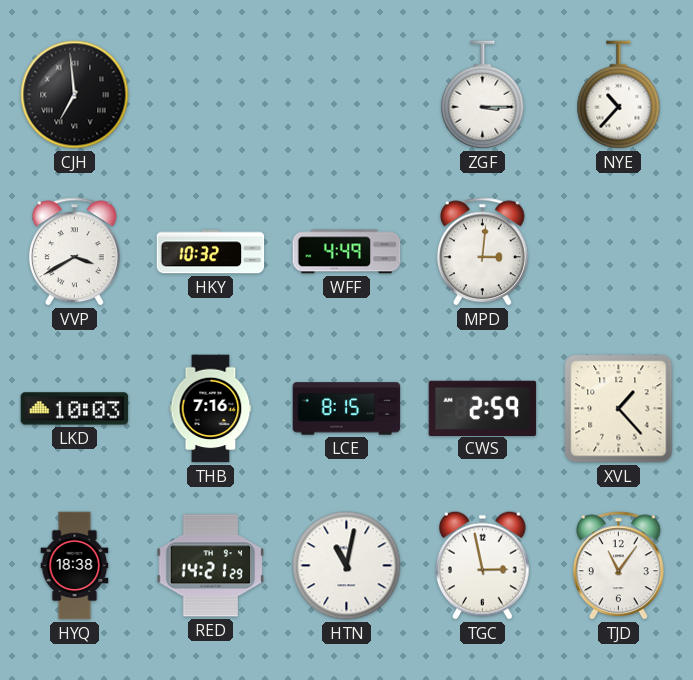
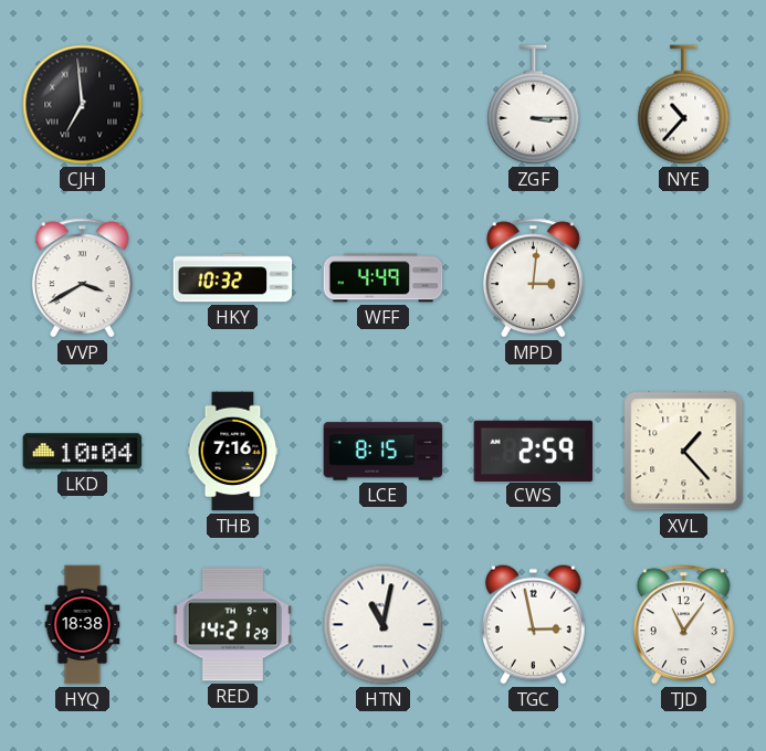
LKD: 10:03 -> 10:04 (83, 452)
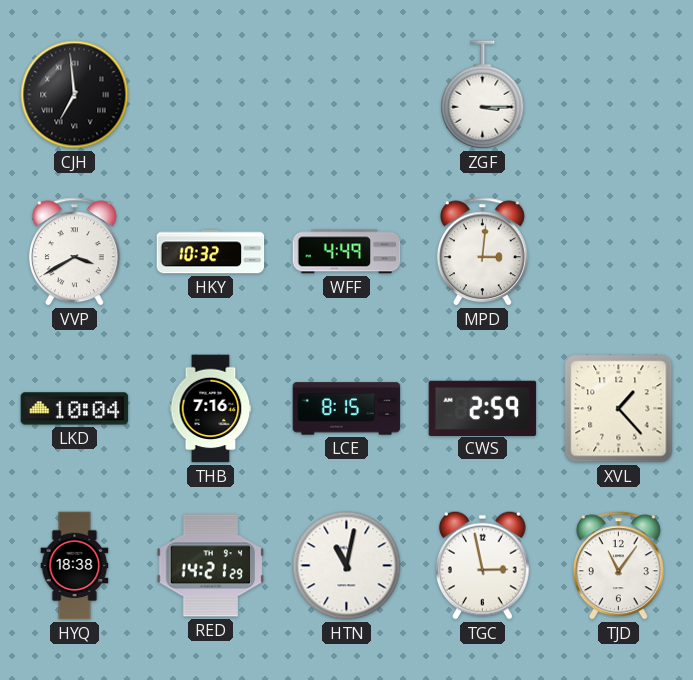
NYE: 10:37 -> none (684, 105)
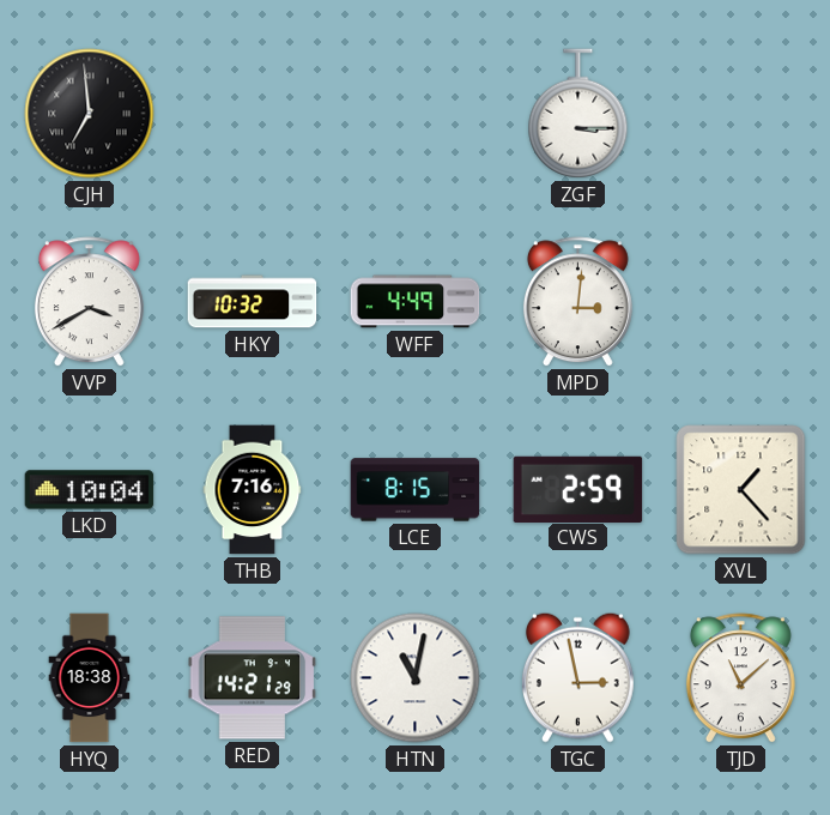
TJD: 11:06 -> 11:08 (740, 678)
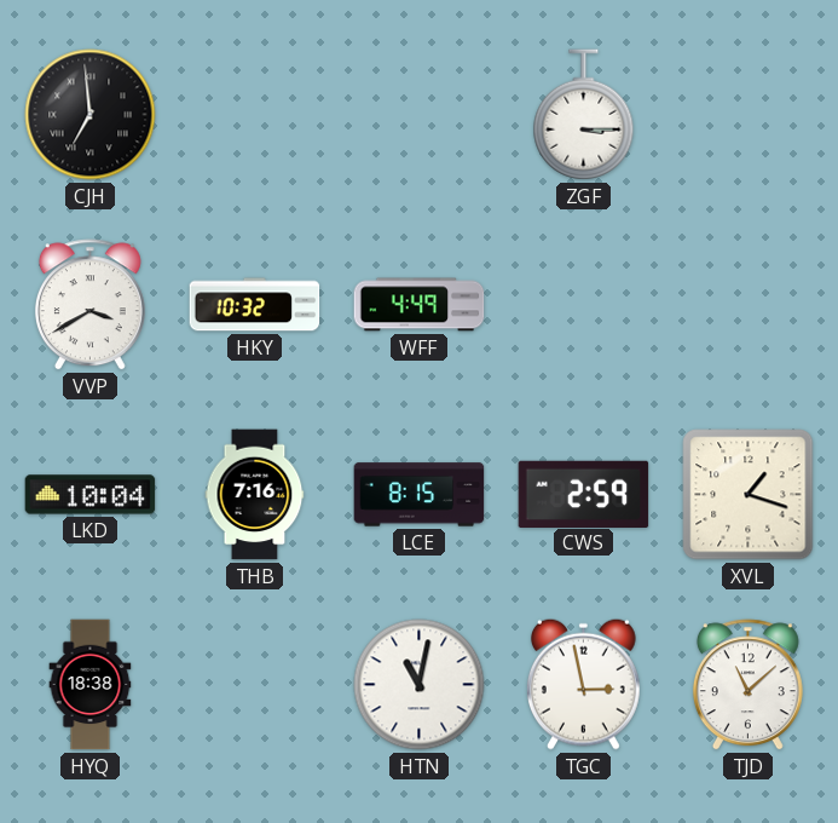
MPD: 3:01 -> none (577, 302)
XVL: 1:23 -> 1:18 (749, 495)
RED: 14:21 -> none (253, 678)
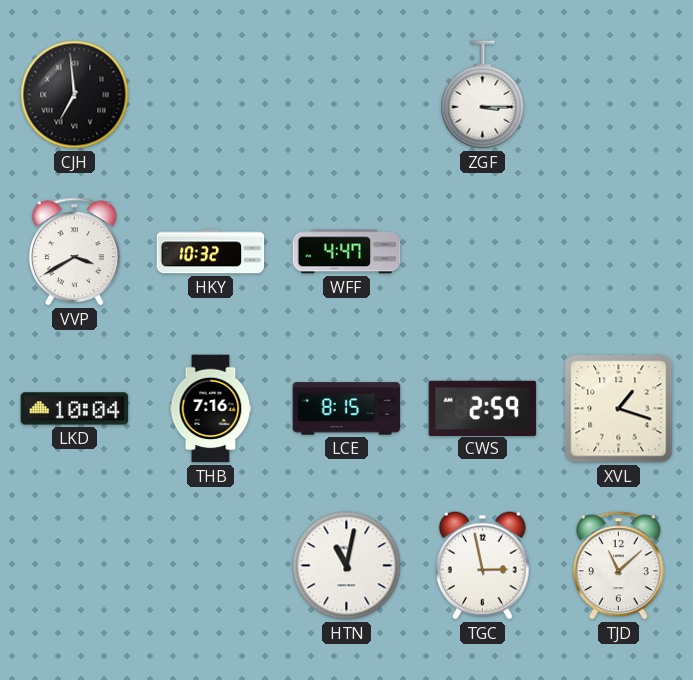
WFF: 4:49 -> 4:47 (347, 252)
HYQ: 18:38 -> none (91, 685)
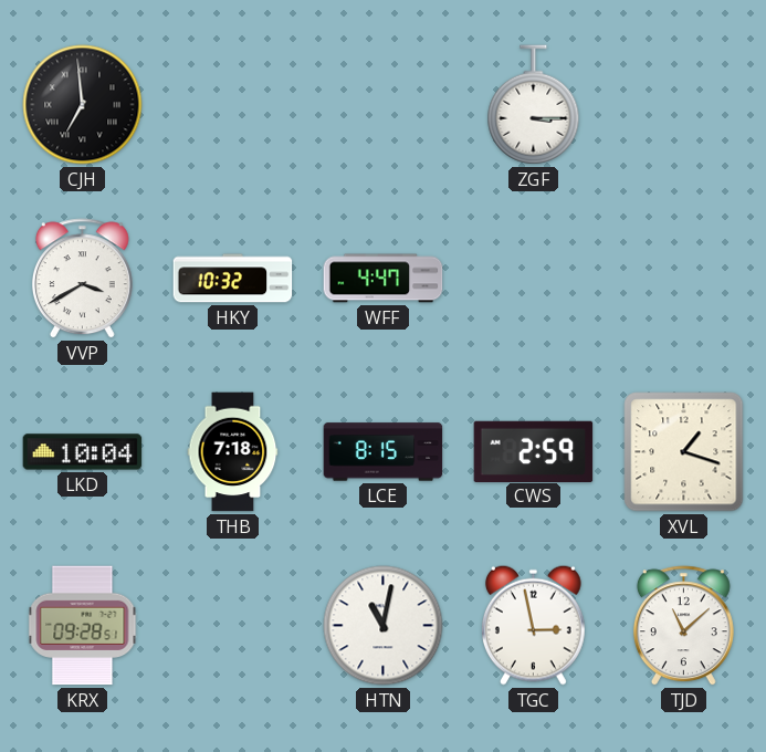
THB: 7:16 -> 7:18 (233, 452)
KRX: none -> 09:28 (83, 626)
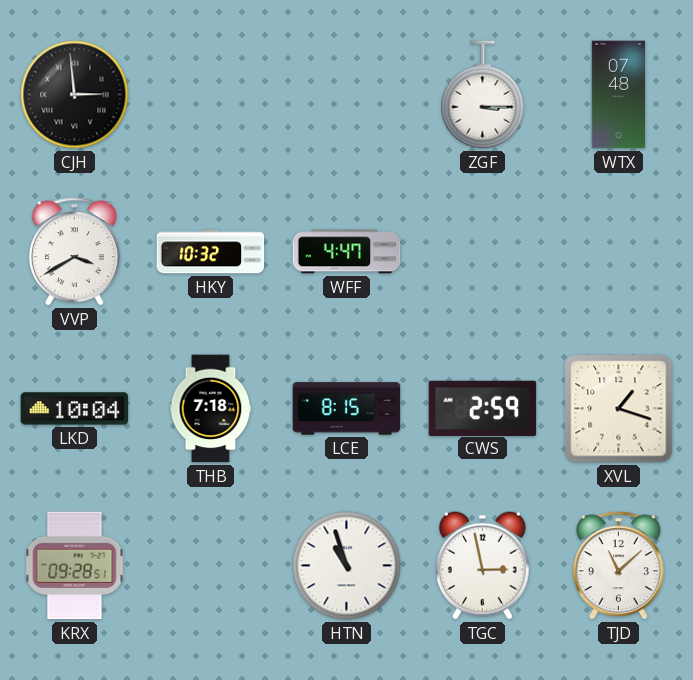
CJH: 6:59 -> 2:59 (75, 95)
WTX: none -> 07:48 (619, 95)
HTN: 11:02 -> 10:57 (347, 566)
